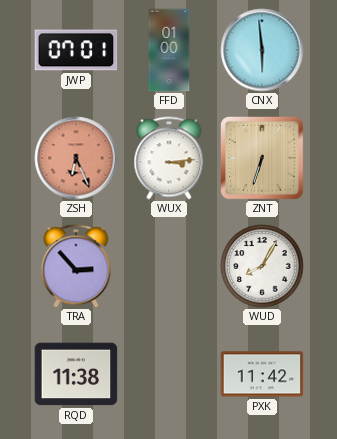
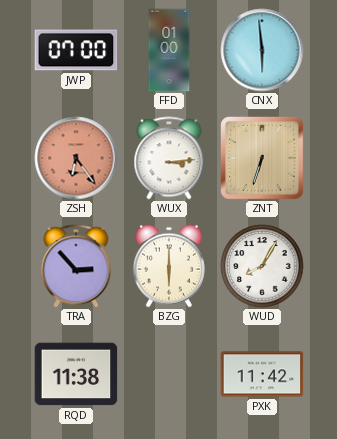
JWP: 07:01 -> 07:00 (76, 50)
ZSH: 6:26 -> 6:24 (76, 158)
BZG: none -> 6:00 (169, 266)
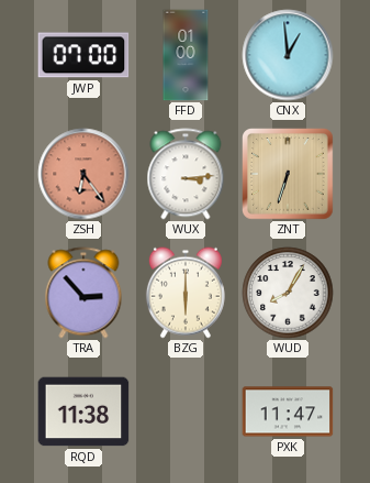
CNX: 5:59 -> 12:59 (288, 55)
PXK: 11:42 -> 11:47 (288, 411)
